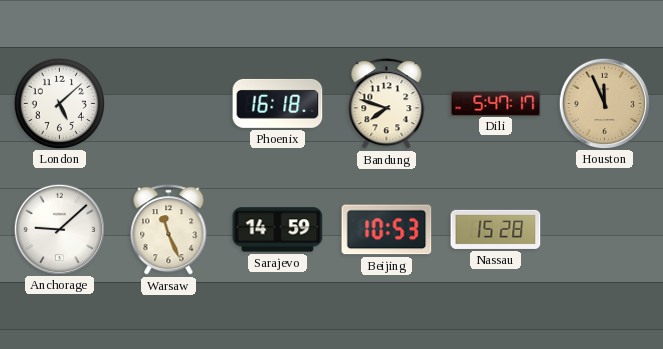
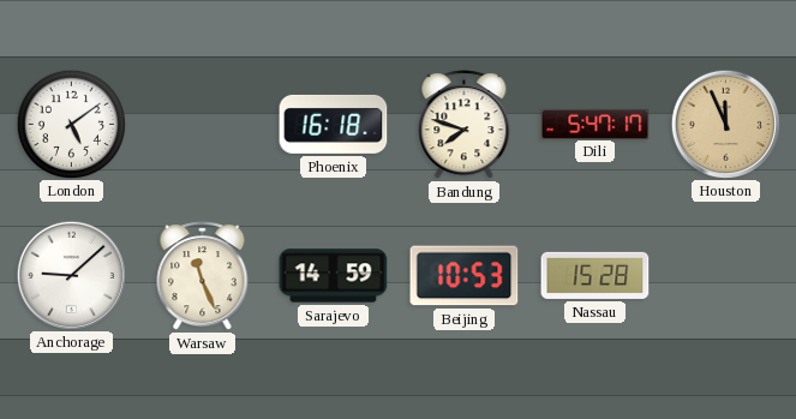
London: 5:08 -> 5:09 (71, 124)
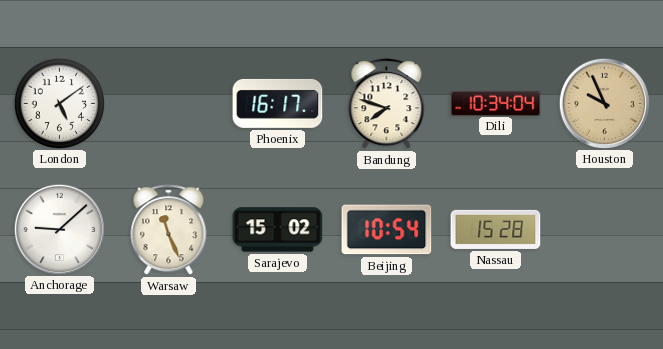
Phoenix: 16:18 -> 16:17 (278, 103)
Dili: 5:47 -> 10:34 (496, 103)
Houston: 11:56 -> 9:56 (604, 103)
Sarajevo: 14:59 -> 15:02 (278, 230)
Beijing: 10:53 -> 10:54 (387, 230)
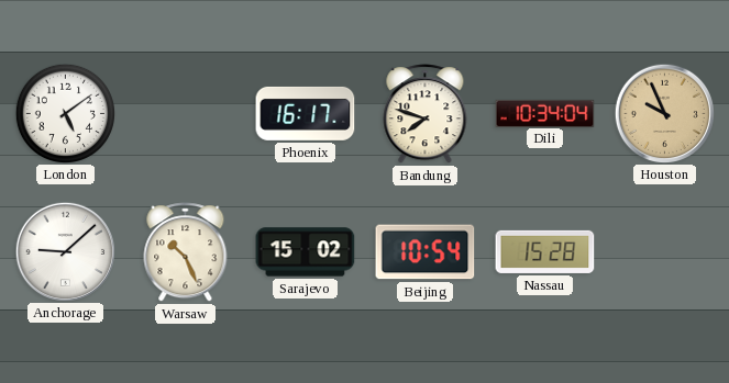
Warsaw: 11:26 -> 10:26 (186, 252)
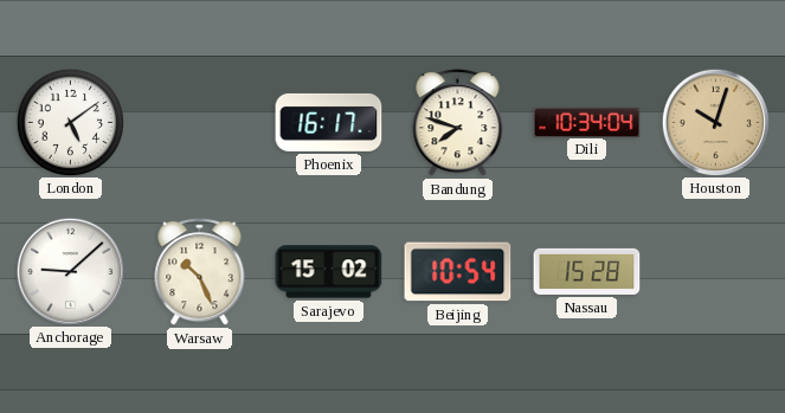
Houston: 9:56 -> 10:03 (715, 122)
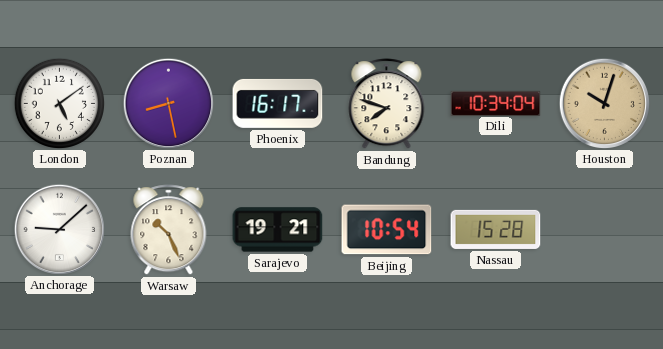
Poznan: none -> 8:28 (168, 103)
Sarajevo: 15:02 -> 19:21 (278, 230)
